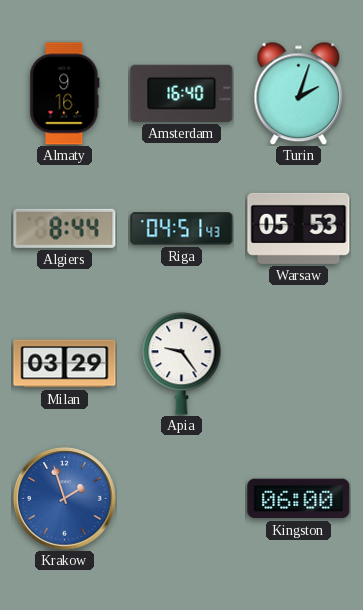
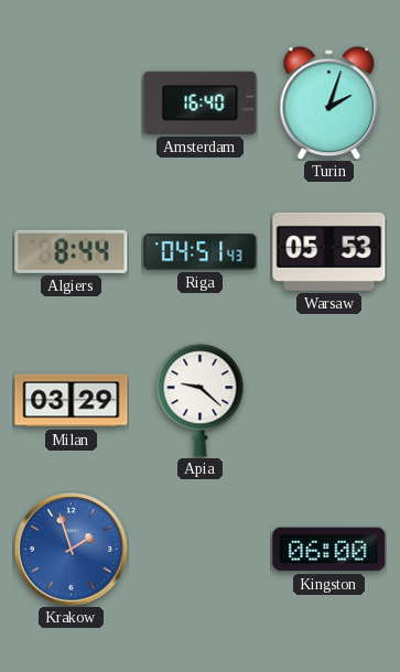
Almaty: 9:16 -> none (65, 94)
Apia: 9:24 -> 9:22 (201, 401)
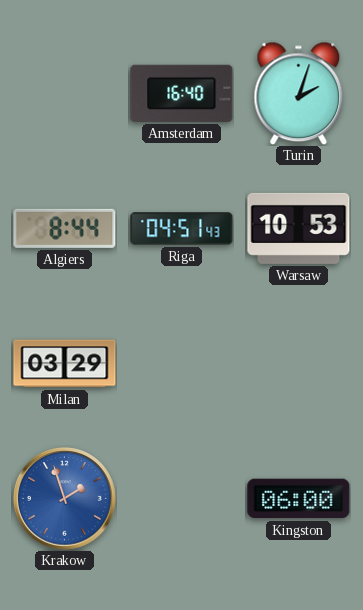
Warsaw: 05:53 -> 10:53 (299, 228)
Apia: 9:22 -> none (201, 401)
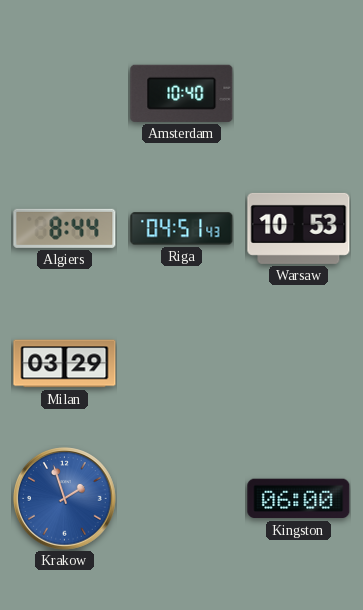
Amsterdam: 16:40 -> 10:40 (182, 93)
Turin: 2:03 -> none (299, 93)
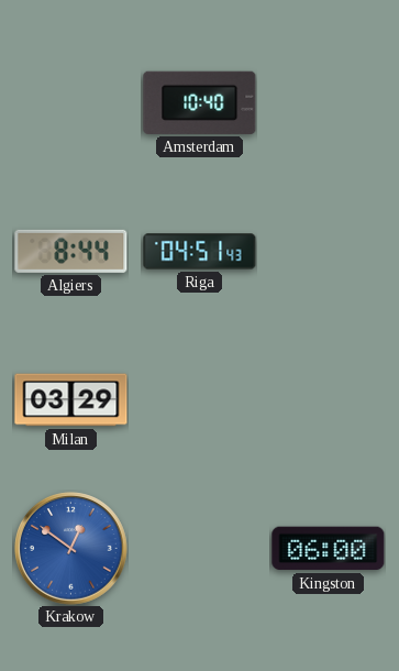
Warsaw: 10:53 -> none (299, 228)
Krakow: 1:57 -> 12:51 (71, 549)
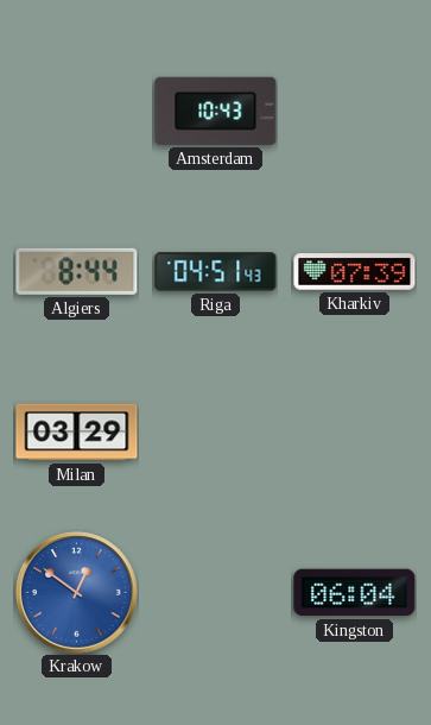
Amsterdam: 10:40 -> 10:43 (216, 111)
Kharkiv: none -> 07:39 (355, 272)
Kingston: 06:00 -> 06:04 (355, 593)
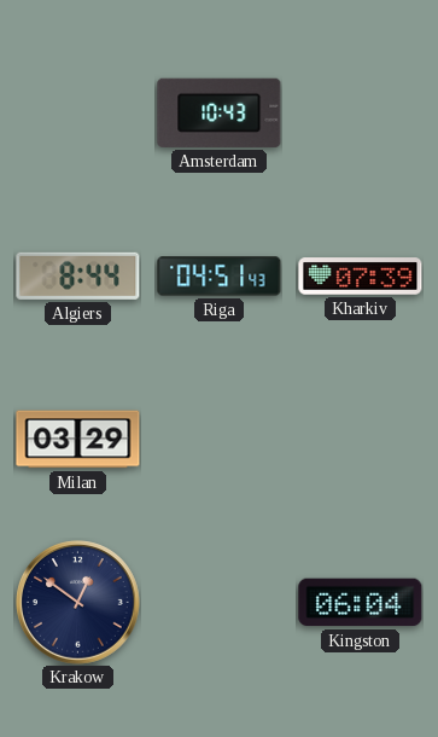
Krakow dial: blue -> navy (78, 603)
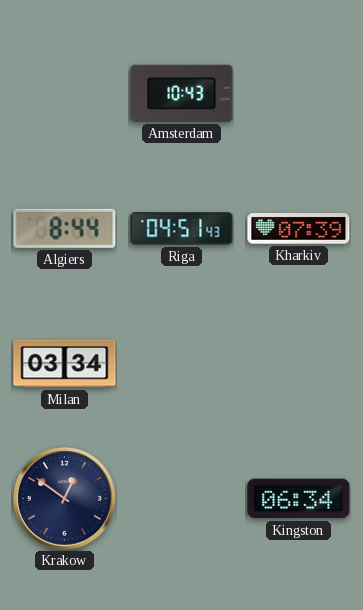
Milan: 03:29 -> 03:34 (65, 364)
Kingston: 06:04 -> 06:34 (299, 499)
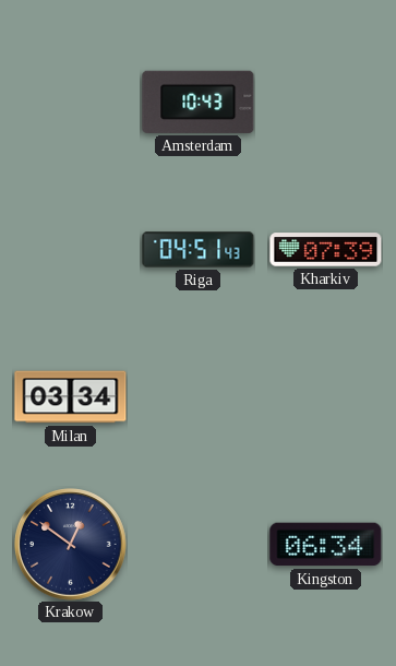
Algiers: 8:44 -> none (65, 228)
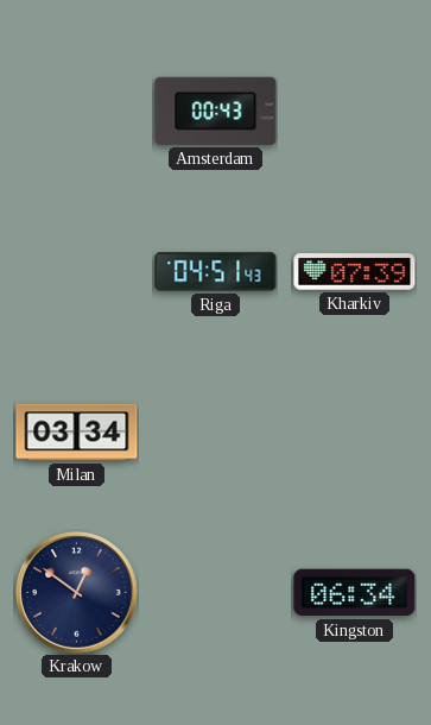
Amsterdam: 10:43 -> 00:43 (216, 111)
